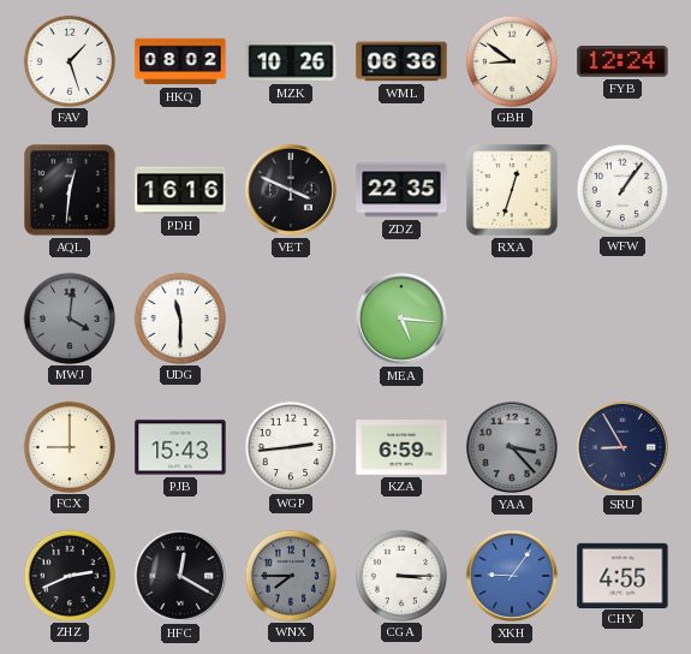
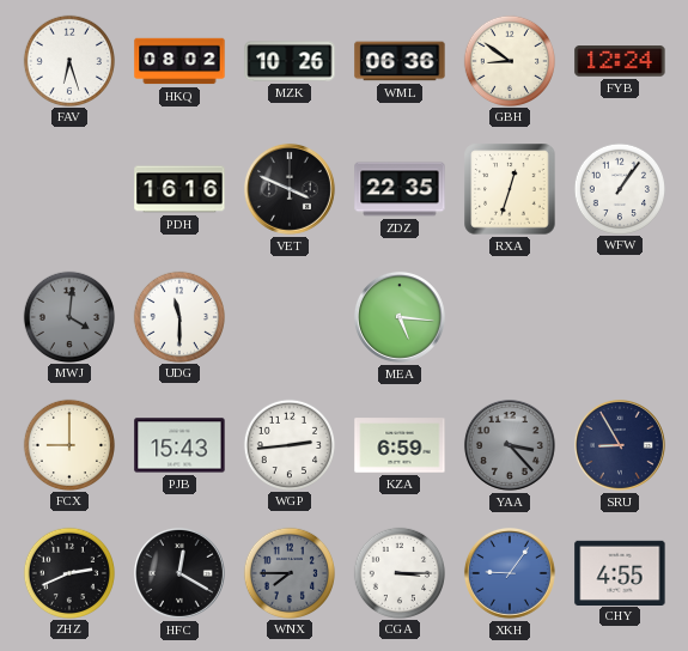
FAV: 1:27 -> 6:27 (68, 60)
AQL: 12:31 -> none (70, 190)
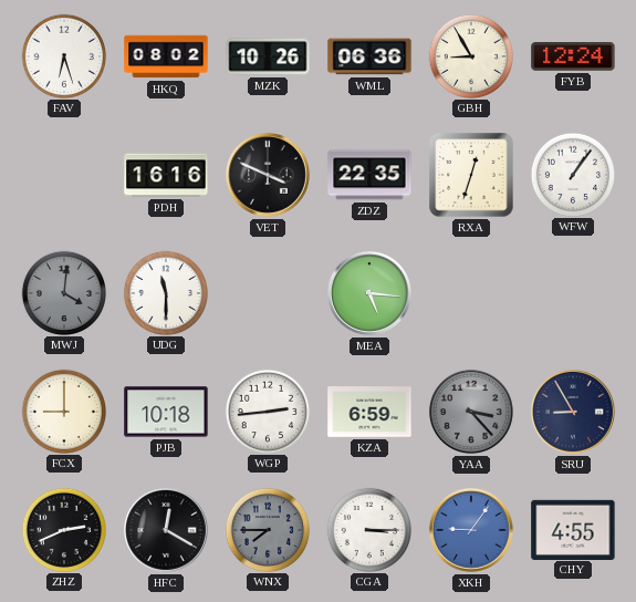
GBH: 8:51 -> 8:55 (470, 55)
PJB: 15:43 -> 10:18 (166, 412)
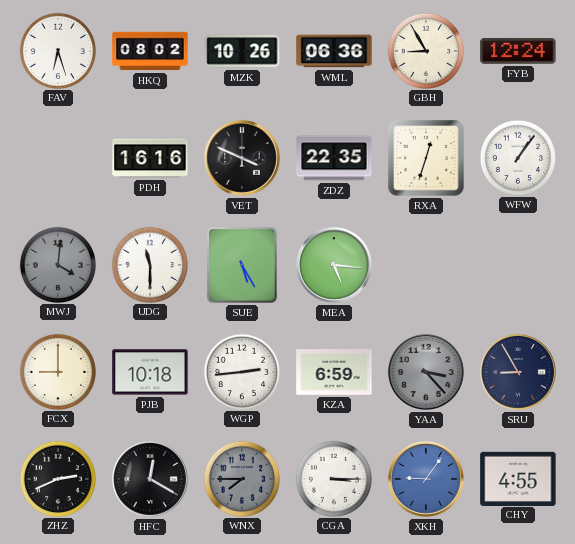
SUE: none -> 5:25 (242, 265)
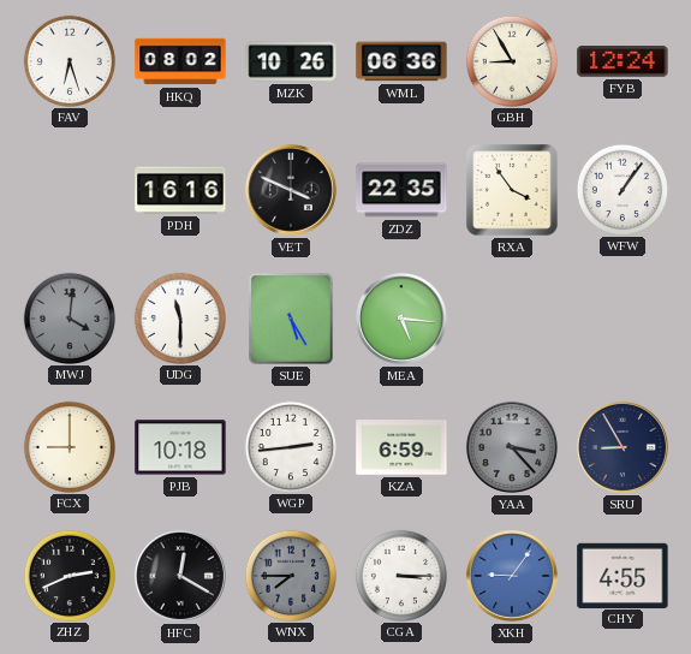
RXA: 12:33 -> 3:54 (512, 190)
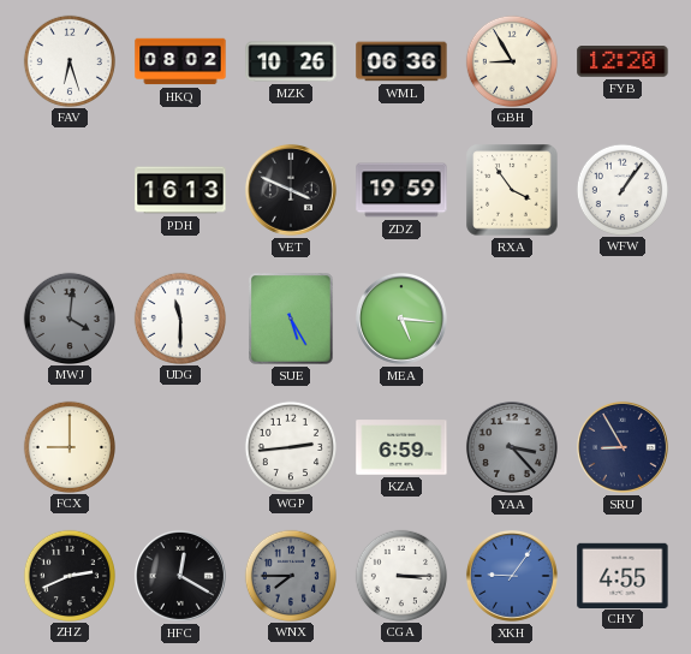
FYB: 12:24 -> 12:20 (623, 63)
PDH: 16:16 -> 16:13 (180, 190)
ZDZ: 22:35 -> 19:59 (401, 190)
PJB: 10:18 -> none (180, 447)
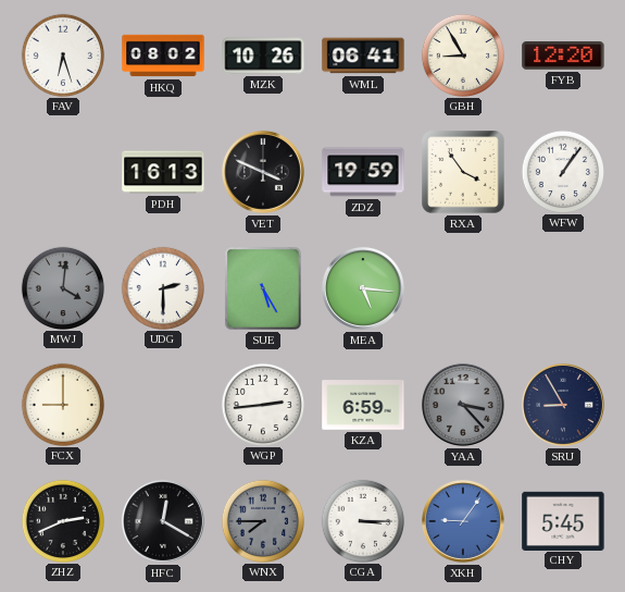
WML: 06:36 -> 06:41 (363, 55)
UDG: 11:30 -> 2:30 (162, 287)
CHY: 4:55 -> 5:45 (563, 520)
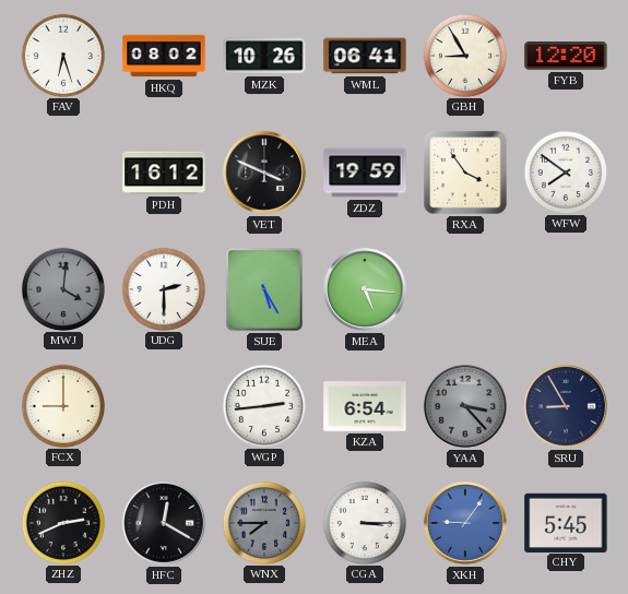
PDH: 16:13 -> 16:12 (164, 173)
WFW: 1:06 -> 7:51 (565, 171)
KZA: 6:59 -> 6:54 (365, 406)
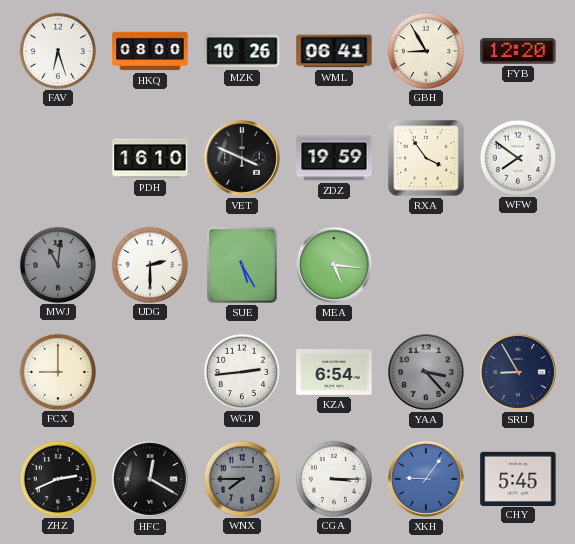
HKQ: 08:02 -> 08:00 (150, 51)
PDH: 16:12 -> 16:10 (150, 158)
MWJ: 4:01 -> 11:01 (57, 264)
